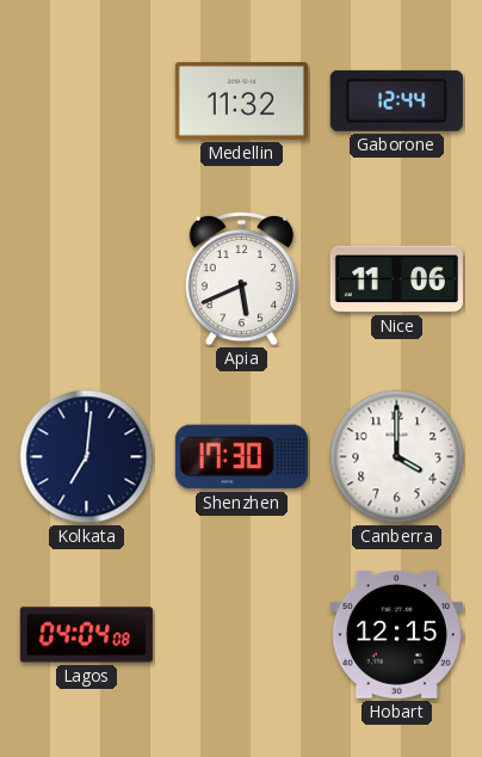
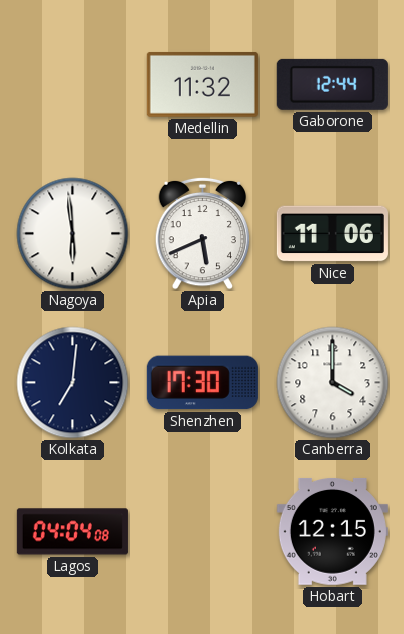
Nagoya: none -> 5:59 (73, 234)
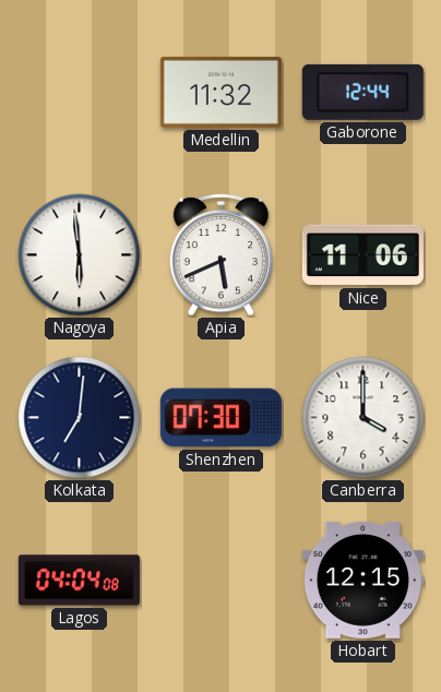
Shenzhen: 17:30 -> 07:30 (221, 418)
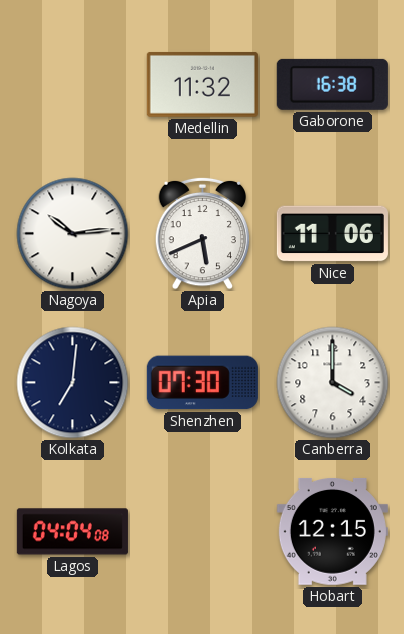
Gaborone: 12:44 -> 16:38 (332, 84)
Nagoya: 5:59 -> 10:14 (73, 234)
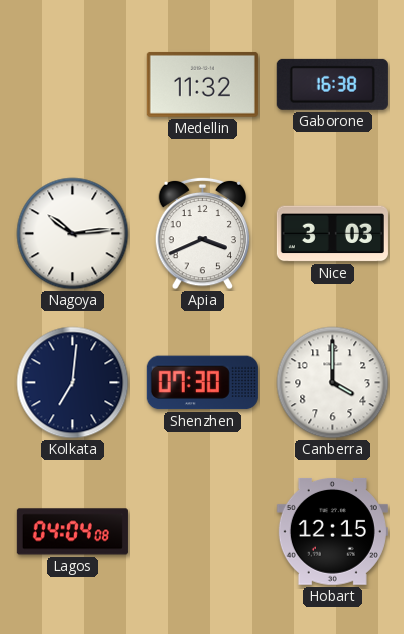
Apia: 5:41 -> 3:41 (203, 233)
Nice: 11:06 -> 3:03 (332, 234)
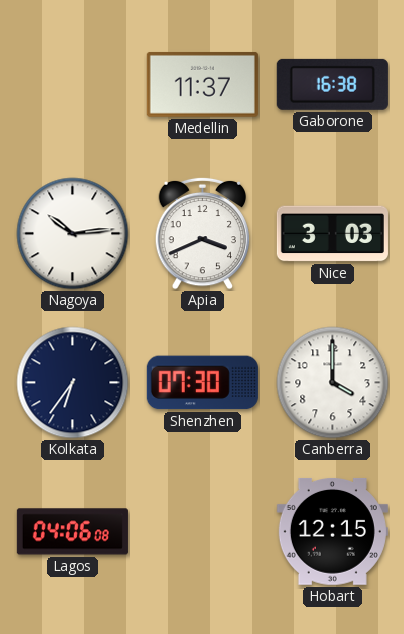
Medellin: 11:32 -> 11:37 (202, 84)
Kolkata: 7:01 -> 6:36 (73, 383)
Lagos: 04:04 -> 04:06 (72, 532)
